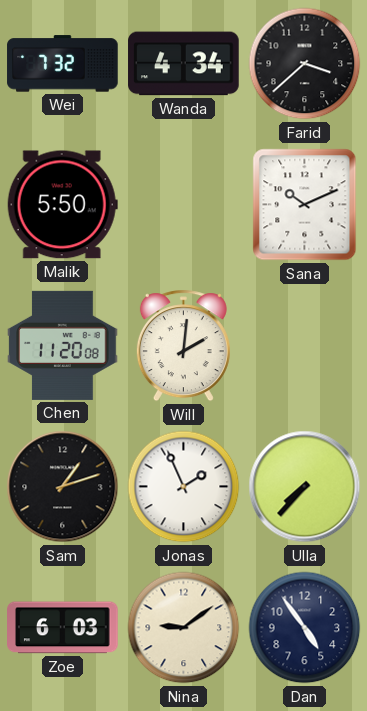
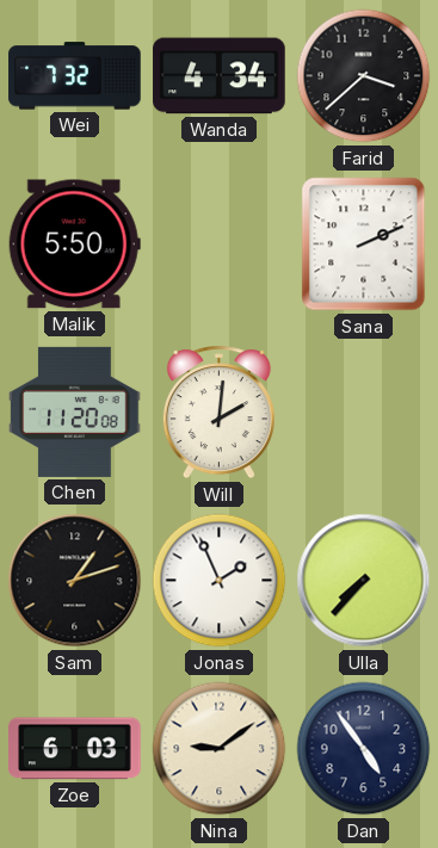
Sana: 10:11 -> 2:11 (364, 245)
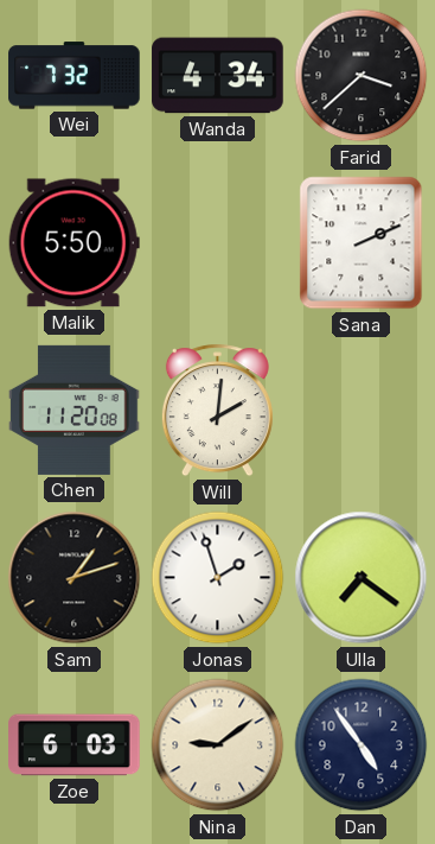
Jonas: 1:56 -> 1:57 (218, 578)
Ulla: 7:37 -> 7:21 (362, 578)
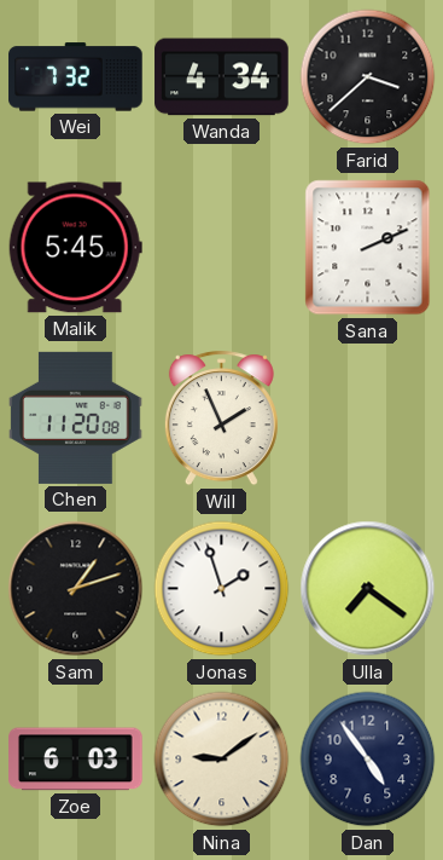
Malik: 5:50 -> 5:45 (75, 248)
Will: 2:01 -> 1:56 (221, 419)
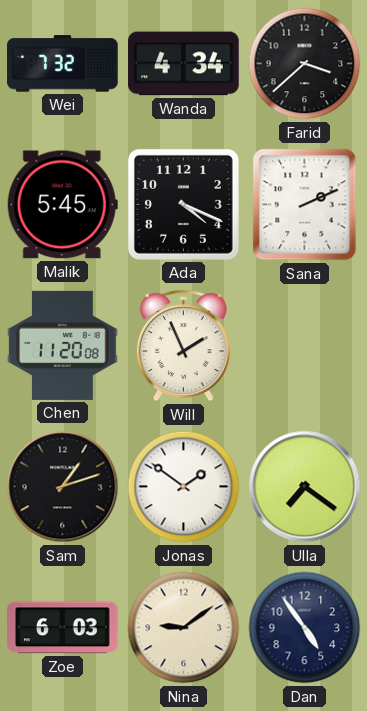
Ada: none -> 4:19 (183, 204)
Jonas: 1:57 -> 1:51 (184, 487)
